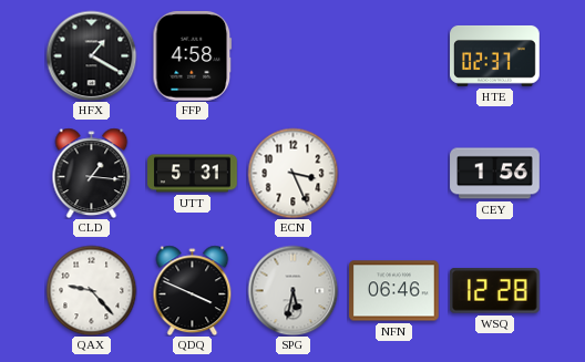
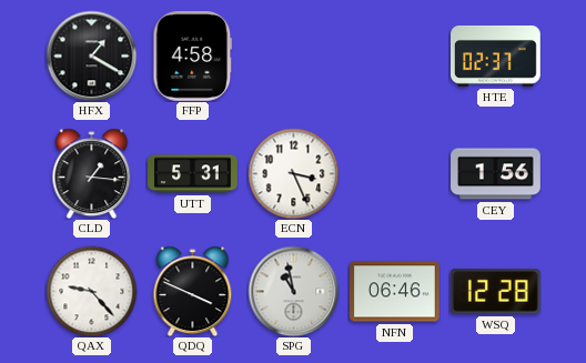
SPG: 5:32 -> 10:58 (293, 291)
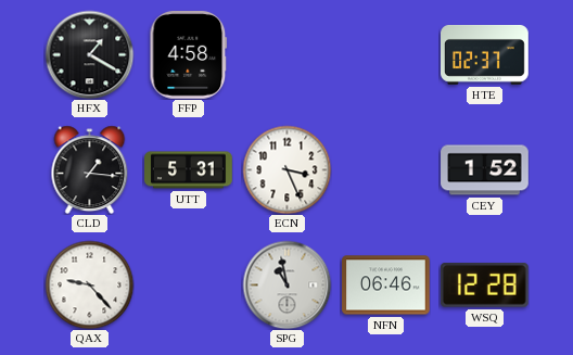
CEY: 1:56 -> 1:52 (485, 170)
QDQ: 3:49 -> none (193, 291)
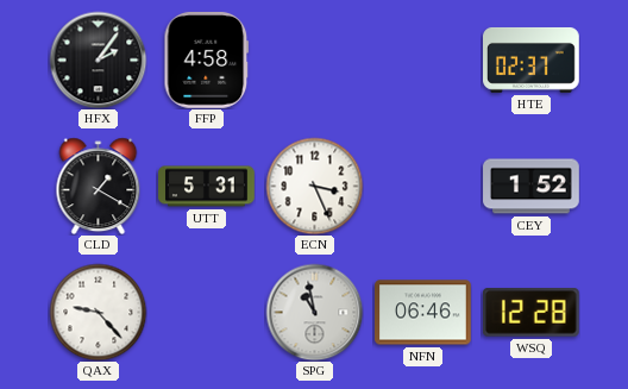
HFX: 1:20 -> 2:06 (98, 59)
CLD: 1:16 -> 1:20 (99, 186)
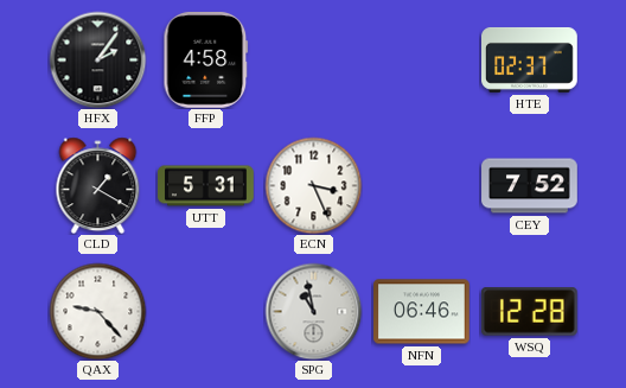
CEY: 1:52 -> 7:52 (530, 186)
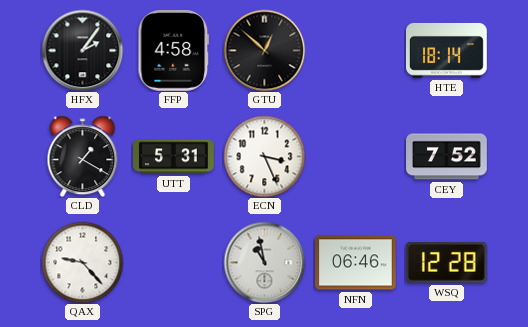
GTU: none -> 12:52 (264, 50)
HTE: 02:37 -> 18:14 (447, 50)
